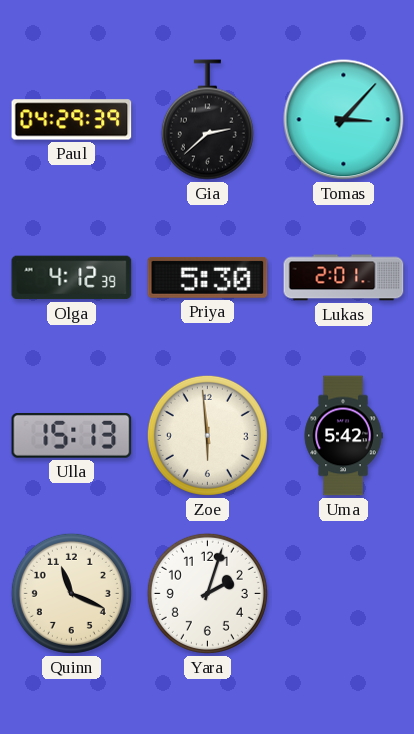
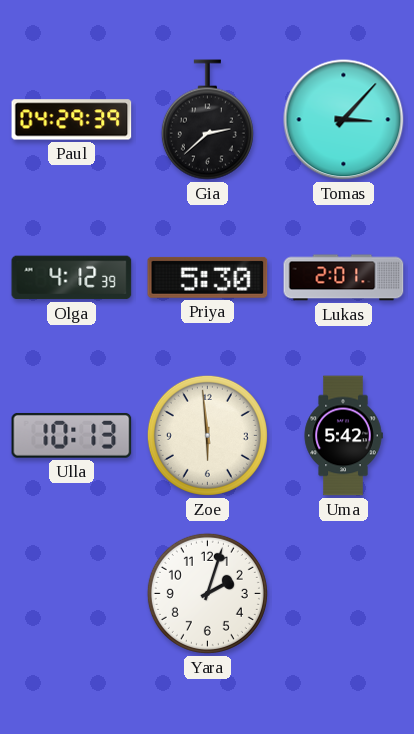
Ulla: 15:13 -> 10:13 (72, 435)
Quinn: 11:19 -> none (71, 593)
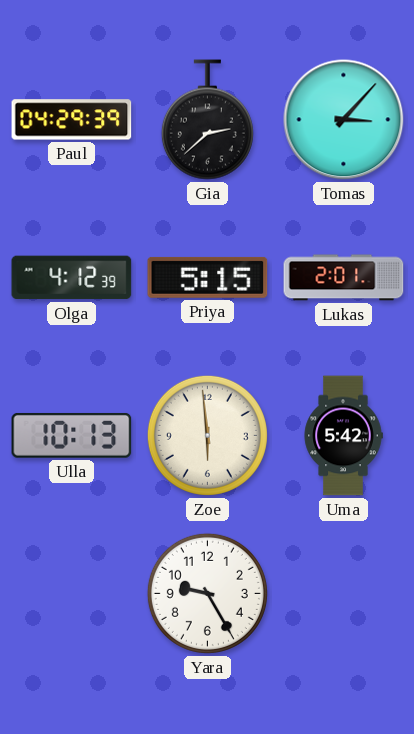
Priya: 5:30 -> 5:15 (208, 277)
Yara: 2:03 -> 9:25 (207, 593)
